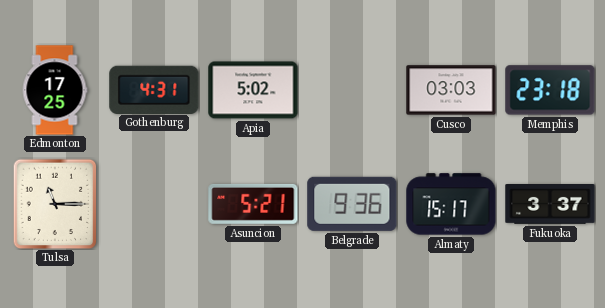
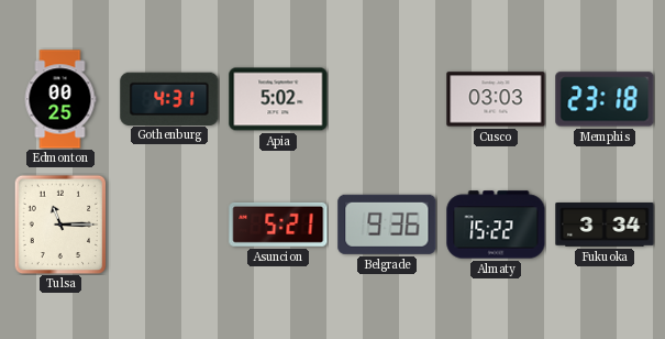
Edmonton: 17:25 -> 00:25 (60, 99)
Almaty: 15:17 -> 15:22 (496, 225)
Fukuoka: 3:37 -> 3:34 (605, 226)
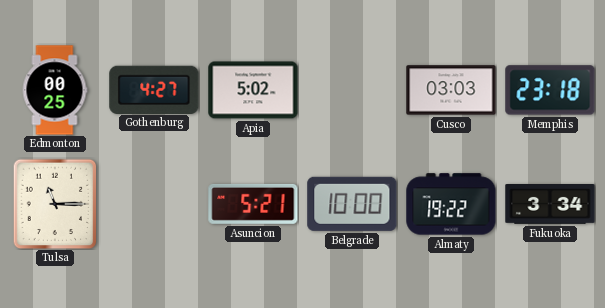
Gothenburg: 4:31 -> 4:27 (154, 89)
Belgrade: 9:36 -> 10:00 (352, 204)
Almaty: 15:22 -> 19:22 (451, 204)
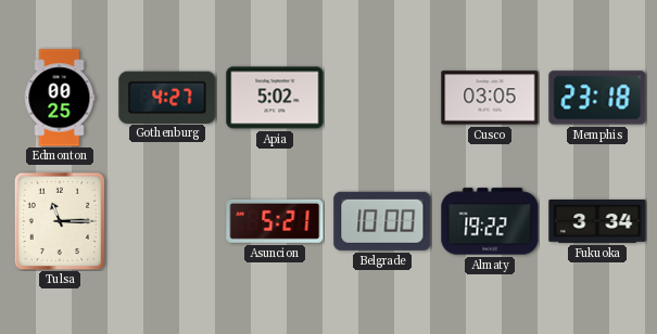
Cusco: 03:03 -> 03:05 (490, 98)
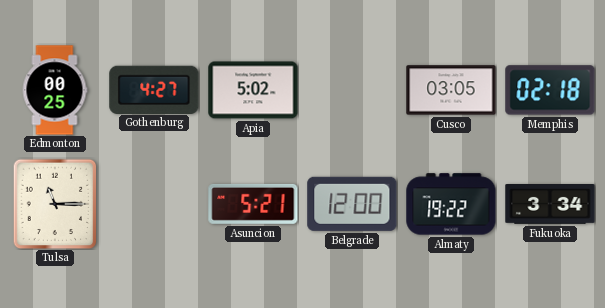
Memphis: 23:18 -> 02:18 (550, 90)
Belgrade: 10:00 -> 12:00 (352, 204)
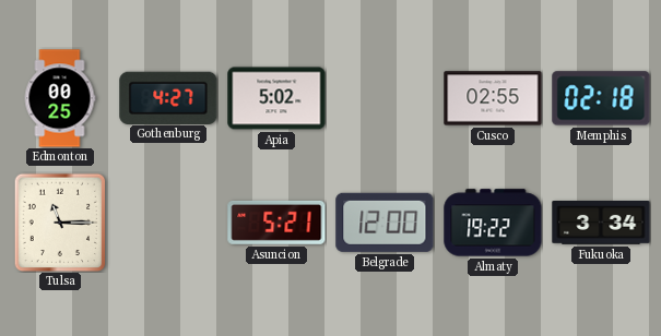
Cusco: 03:05 -> 02:55 (493, 98)
